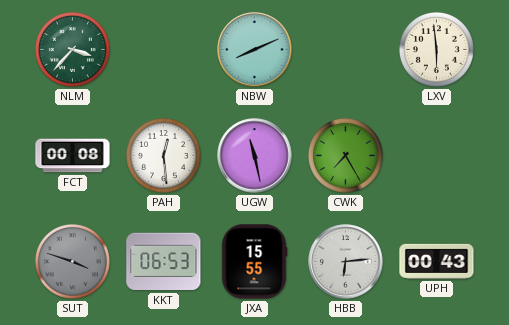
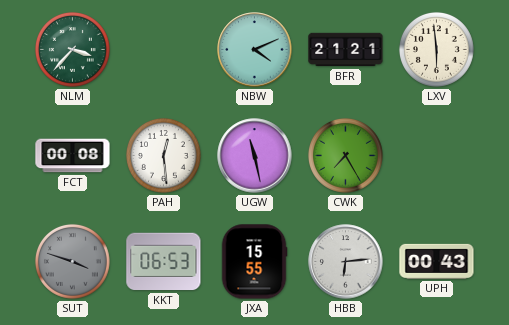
NBW: 8:11 -> 4:11 (255, 50)
BFR: none -> 21:21 (346, 50)
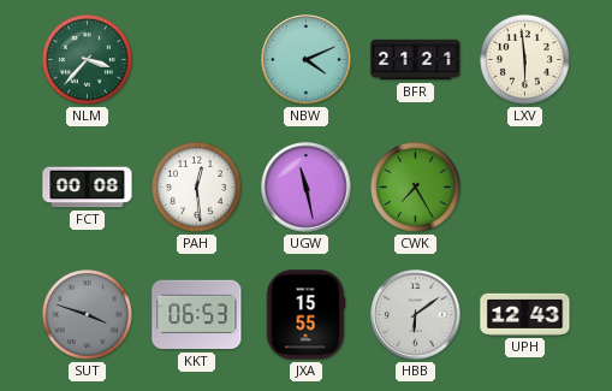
HBB: 6:14 -> 6:09 (416, 315)
UPH: 00:43 -> 12:43 (525, 314)
